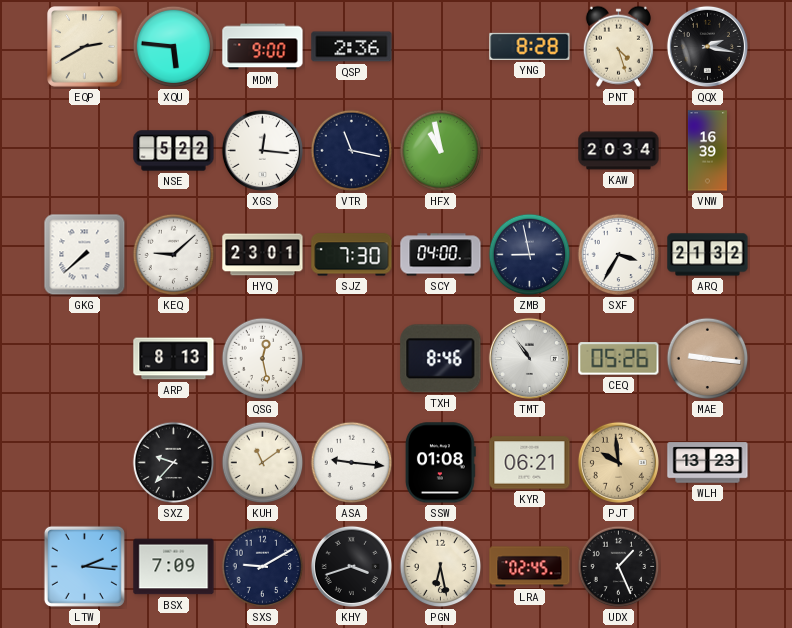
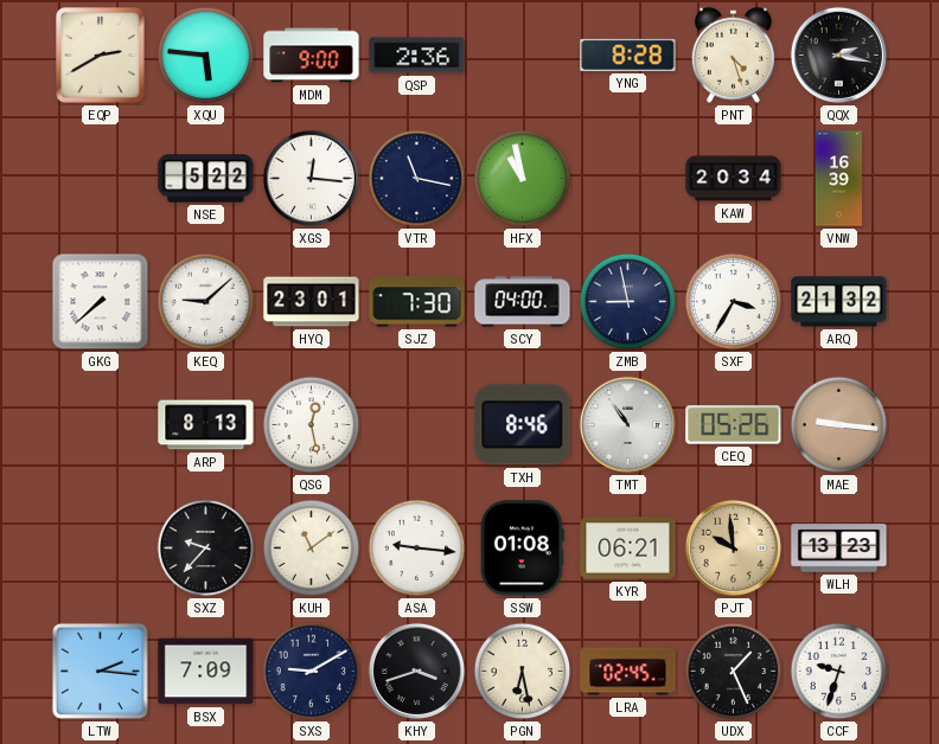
CCF: none -> 9:33 (839, 672)
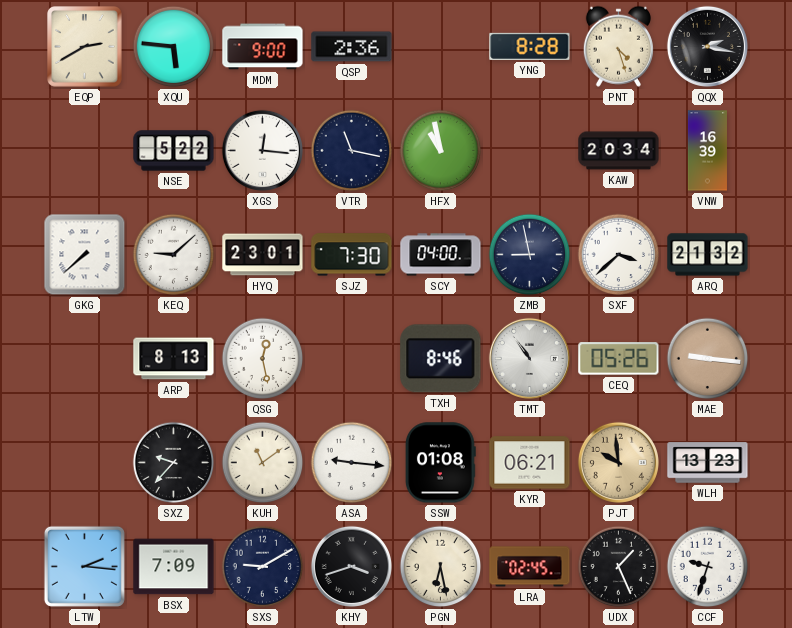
SXF: 3:35 -> 3:38 (619, 255)
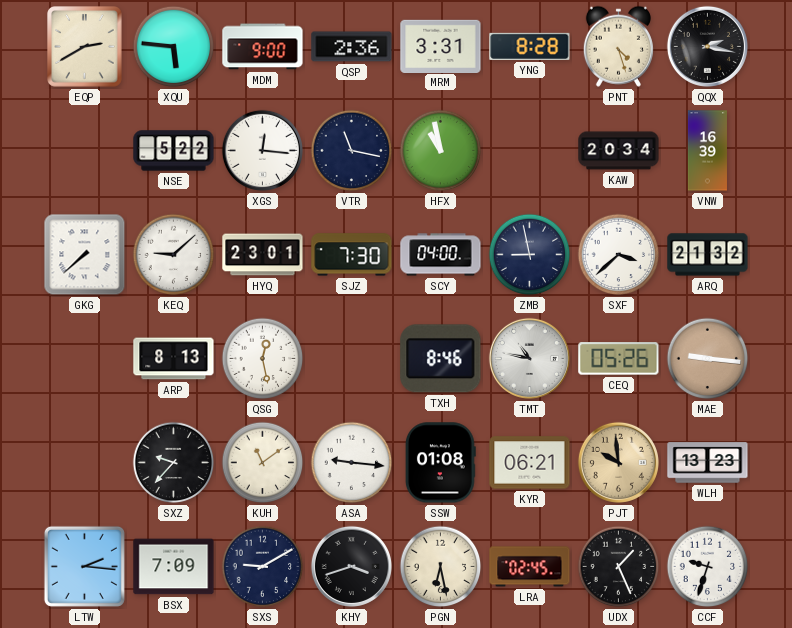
MRM: none -> 3:31 (441, 46)
TMT: 10:54 -> 10:47 (529, 358)
